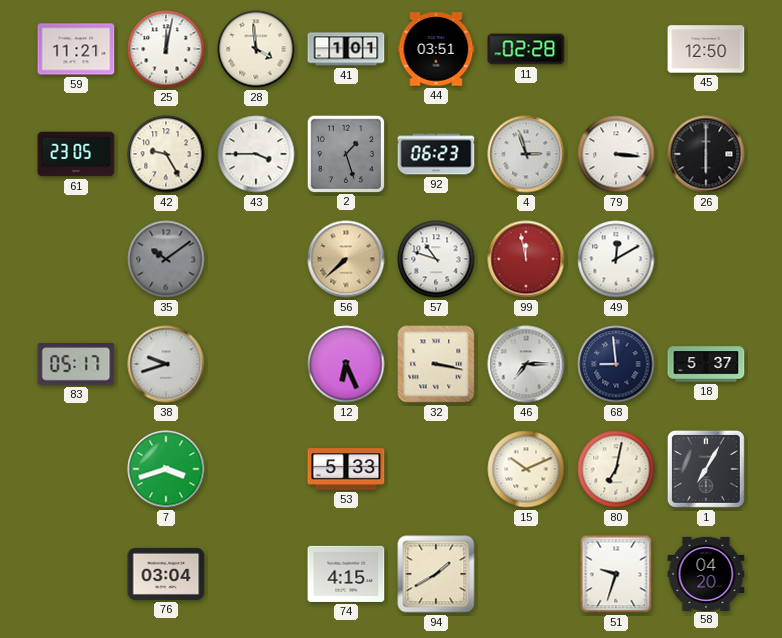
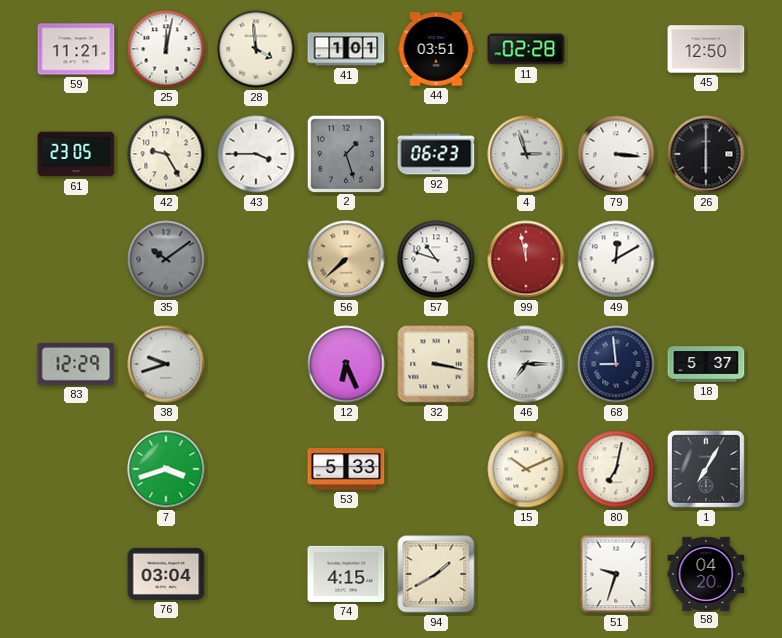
83: 05:17 -> 12:29 (76, 364)
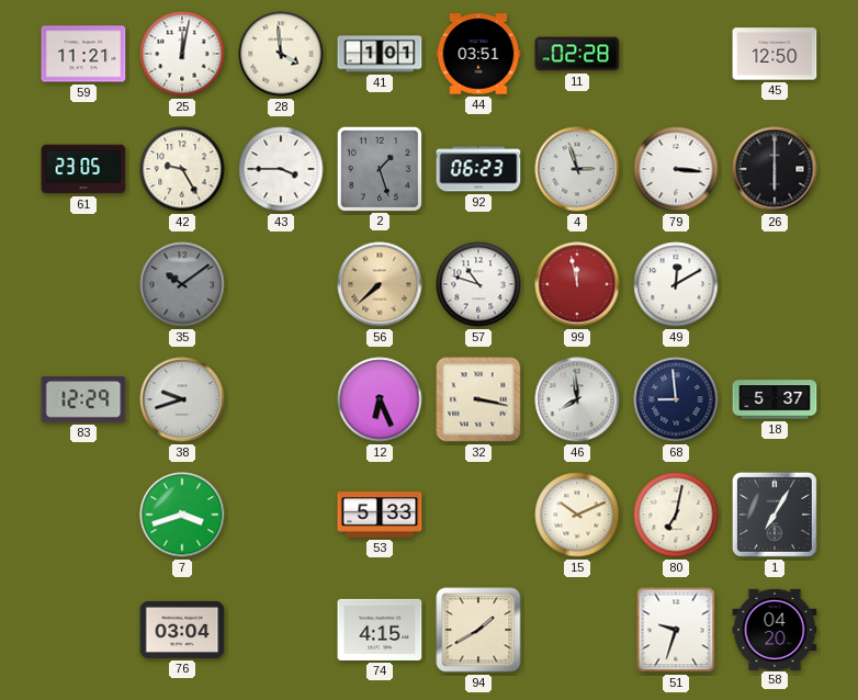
46: 7:15 -> 7:59 (577, 399)
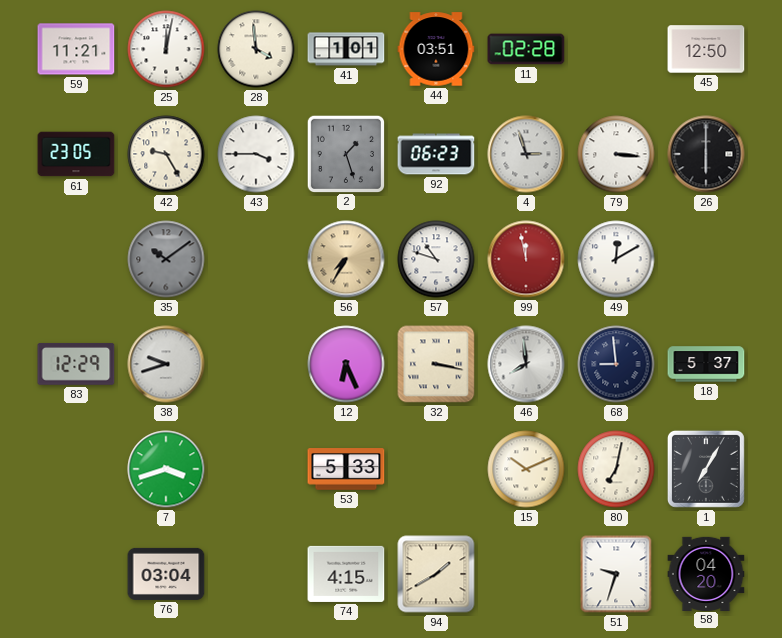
56: 7:38 -> 7:35 (346, 259)
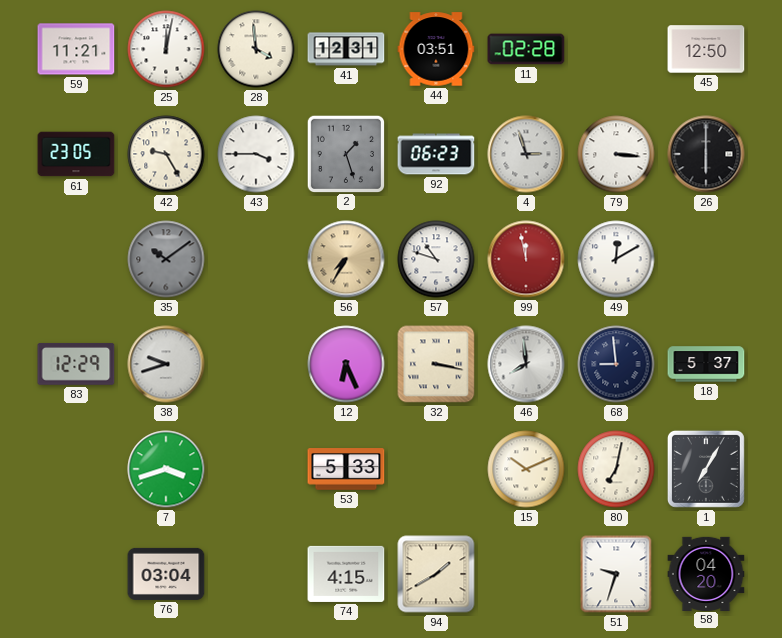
41: 1:01 -> 12:31 (346, 49)
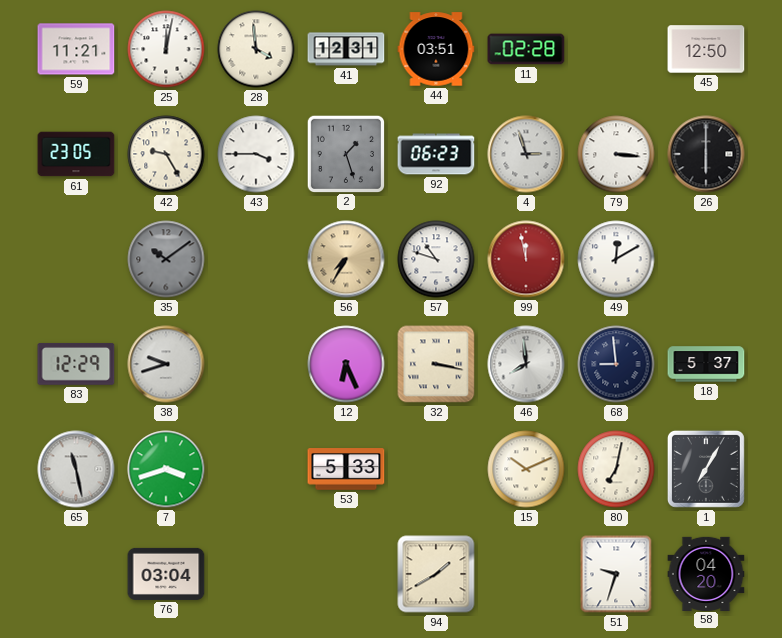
65: none -> 11:28 (76, 469)
74: 4:15 -> none (346, 574)
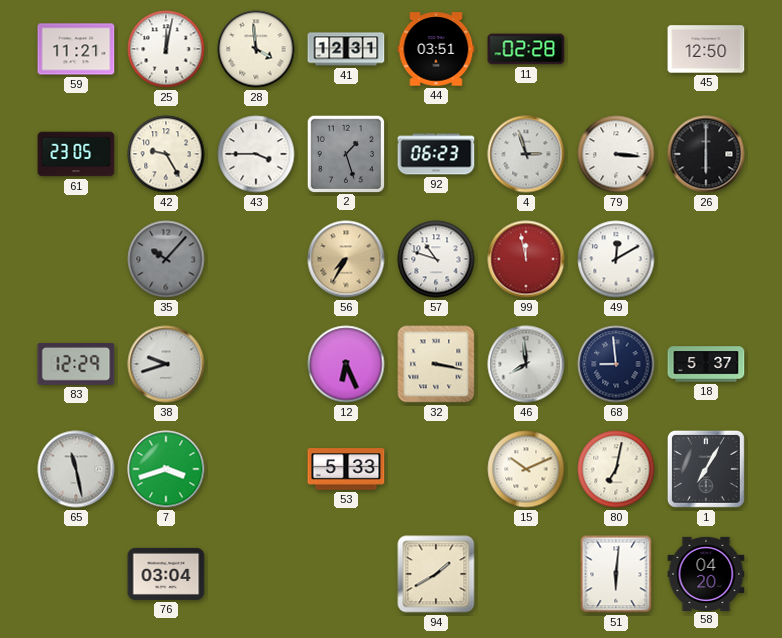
35: 10:09 -> 10:07 (166, 259)
51: 9:33 -> 6:01 (616, 574)
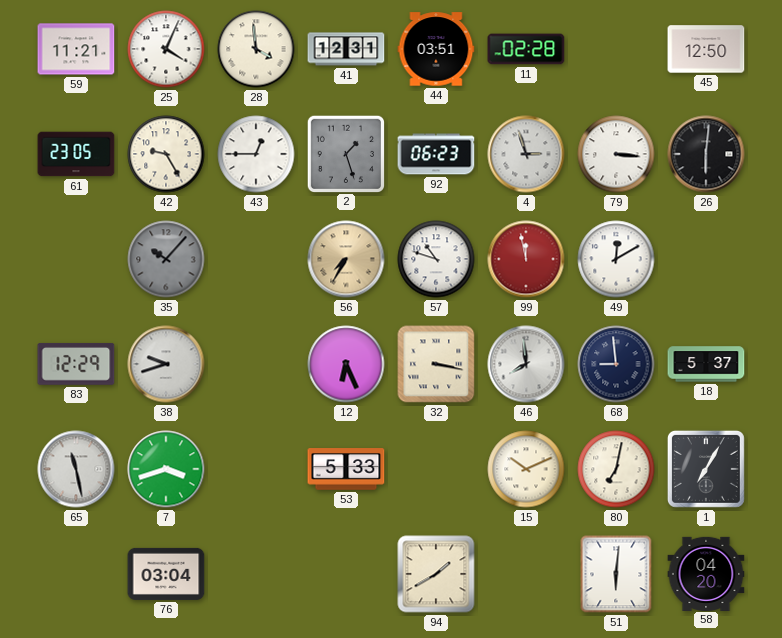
25: 12:02 -> 4:04 (166, 49)
43: 3:45 -> 12:45 (256, 154)
26: 6:00 -> 6:01 (706, 154)
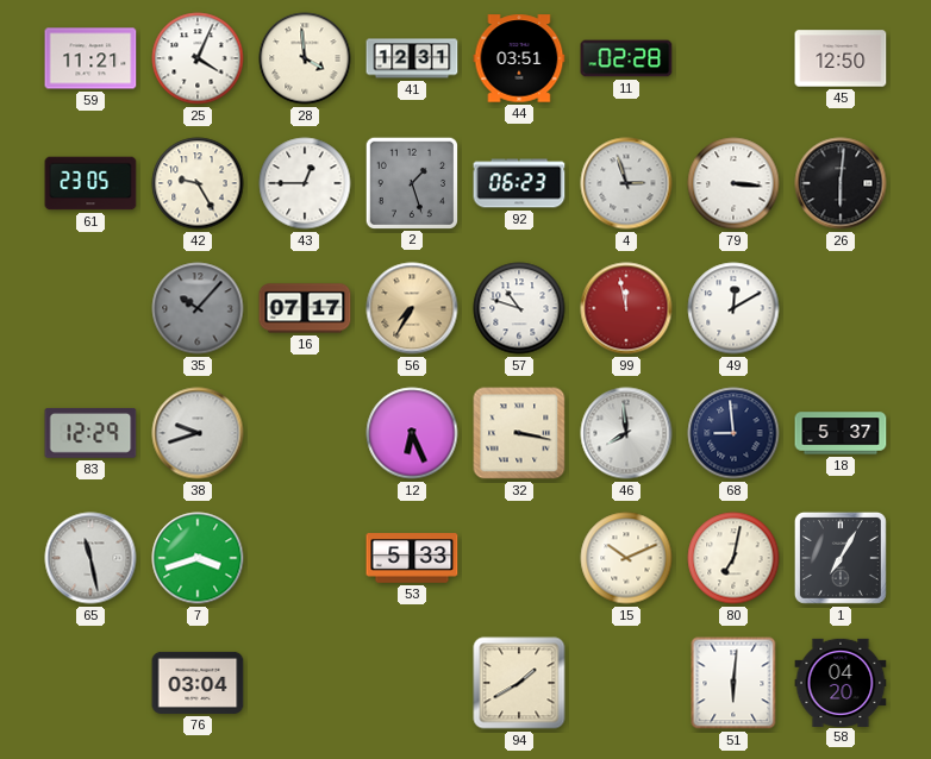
16: none -> 07:17 (305, 308)
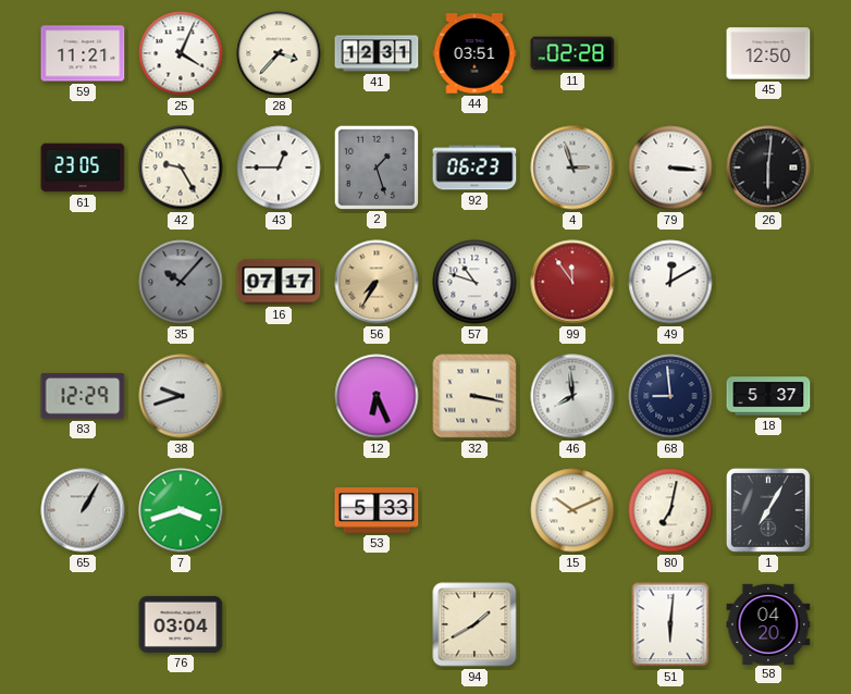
28: 3:59 -> 3:37 (279, 53)
99: 11:58 -> 11:54 (572, 282)
65: 11:28 -> 1:05 (83, 510)
